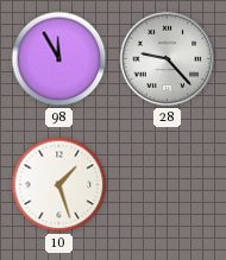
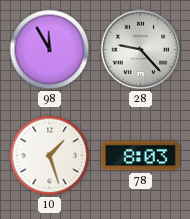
78: none -> 8:03 (141, 156)
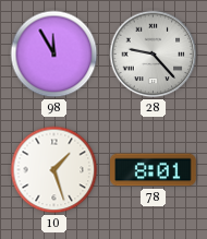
78: 8:03 -> 8:01 (154, 170)
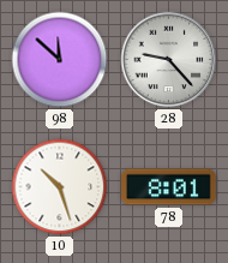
98: 11:55 -> 11:52 (60, 60)
10: 1:27 -> 10:27 (60, 187)
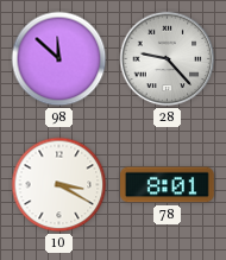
10: 10:27 -> 3:20 (59, 185)
